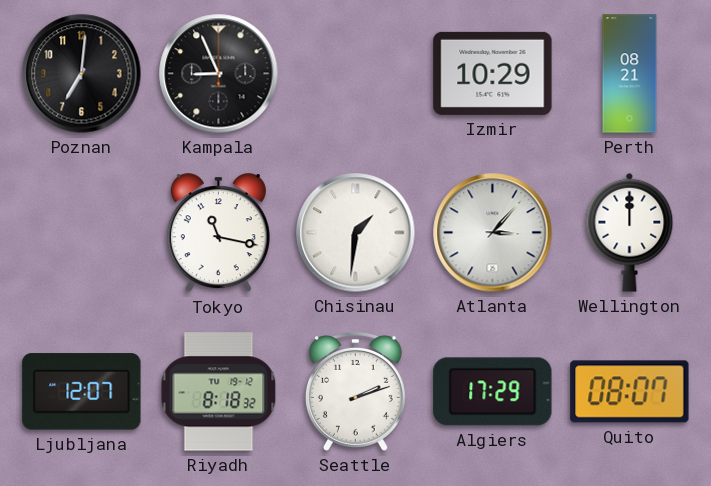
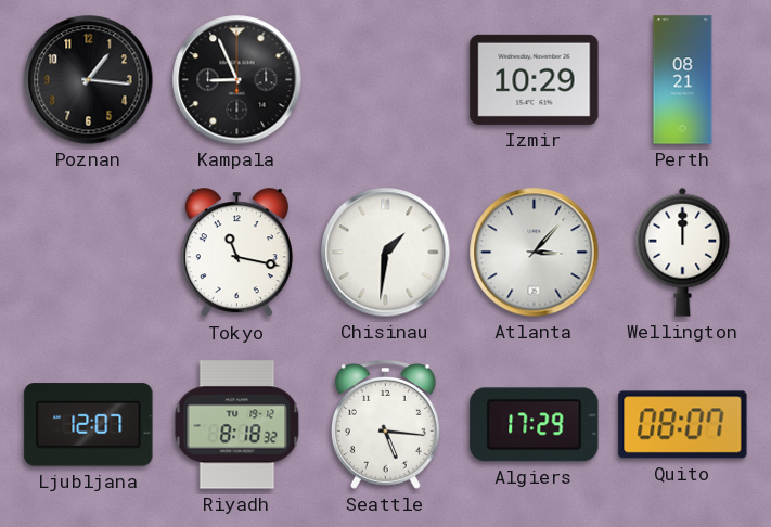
Poznan: 7:01 -> 1:16 (89, 80)
Seattle: 2:12 -> 5:16 (385, 425)
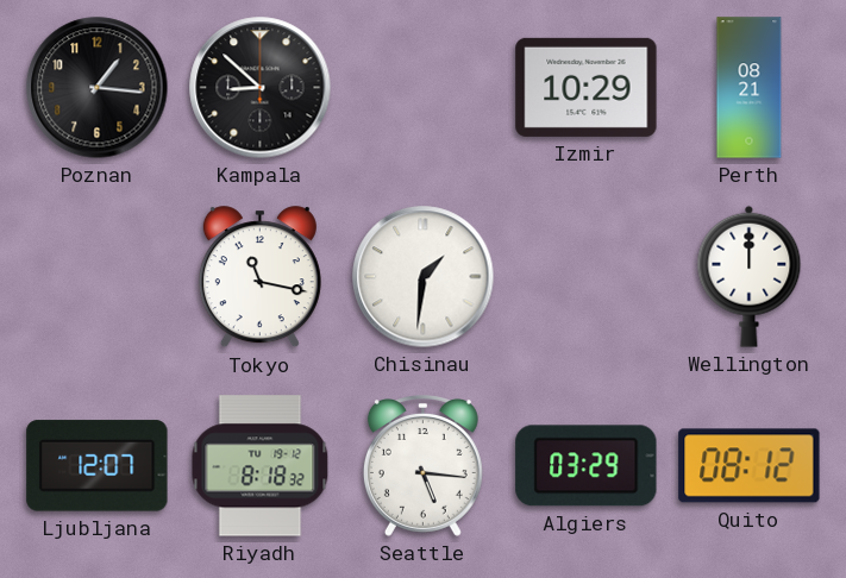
Kampala: 8:56 -> 8:52 (261, 88)
Atlanta: 3:07 -> none (535, 253)
Algiers: 17:29 -> 03:29 (587, 466)
Quito: 08:07 -> 08:12 (750, 466)
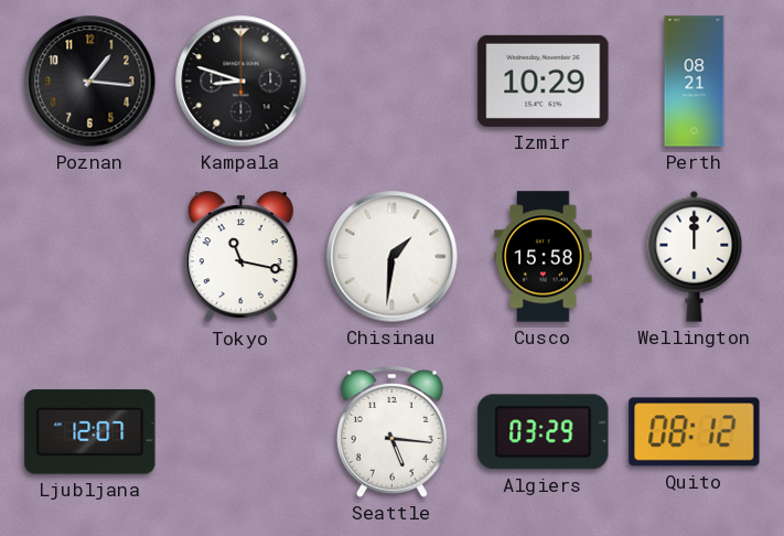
Kampala: 8:52 -> 8:48 (241, 82)
Cusco: none -> 15:58 (544, 257)
Riyadh: 8:18 -> none (261, 466)
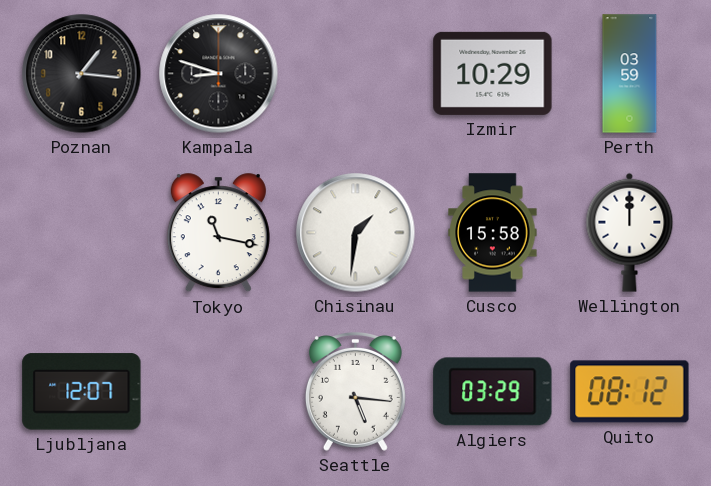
Perth: 08:21 -> 03:59 (630, 74)
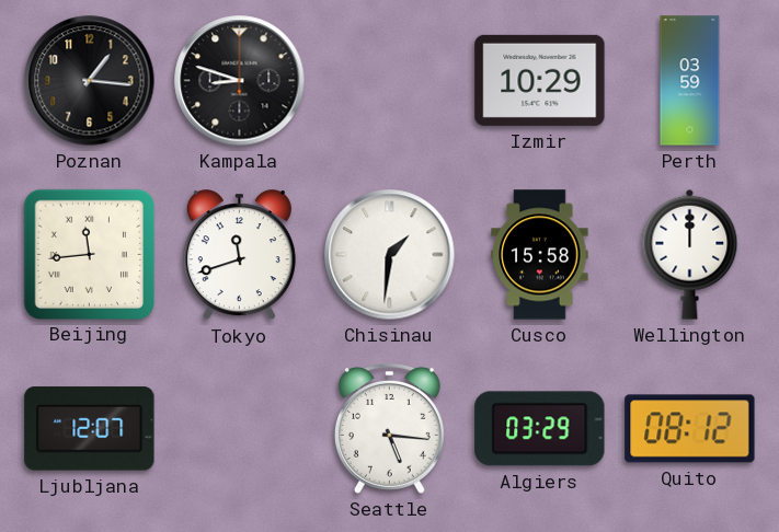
Beijing: none -> 11:44 (89, 254)
Tokyo: 11:17 -> 11:42 (239, 255)
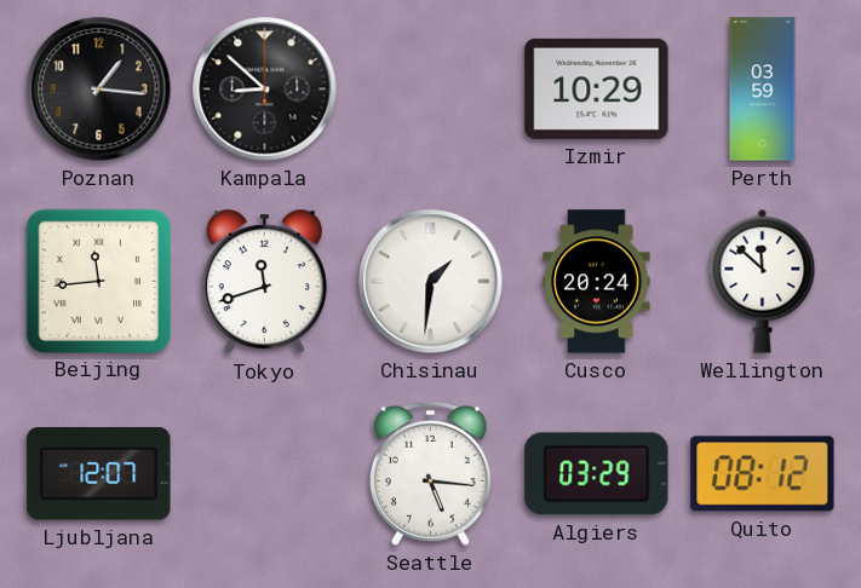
Kampala: 8:48 -> 8:52 (265, 90)
Cusco: 15:58 -> 20:24 (597, 282)
Wellington: 12:00 -> 11:52 (763, 281)
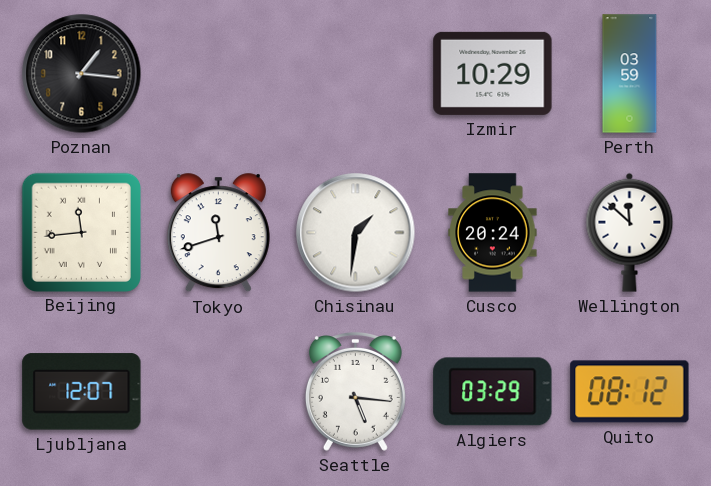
Kampala: 8:52 -> none (265, 90)
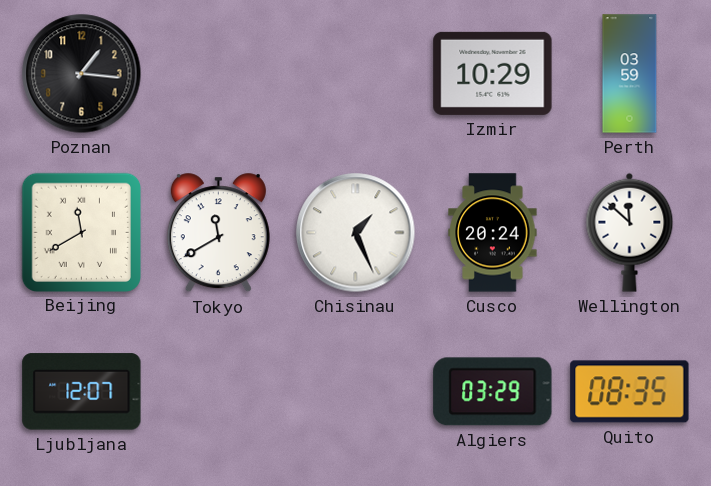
Beijing: 11:44 -> 11:40 (81, 232)
Tokyo: 11:42 -> 11:40 (218, 233)
Chisinau: 1:31 -> 1:26 (356, 233)
Seattle: 5:16 -> none (355, 392)
Quito: 08:12 -> 08:35 (630, 392)
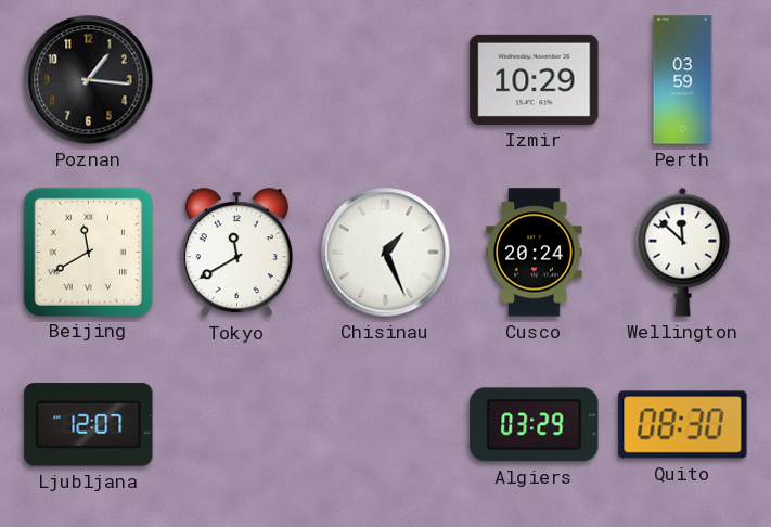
Quito: 08:35 -> 08:30 (683, 425)
